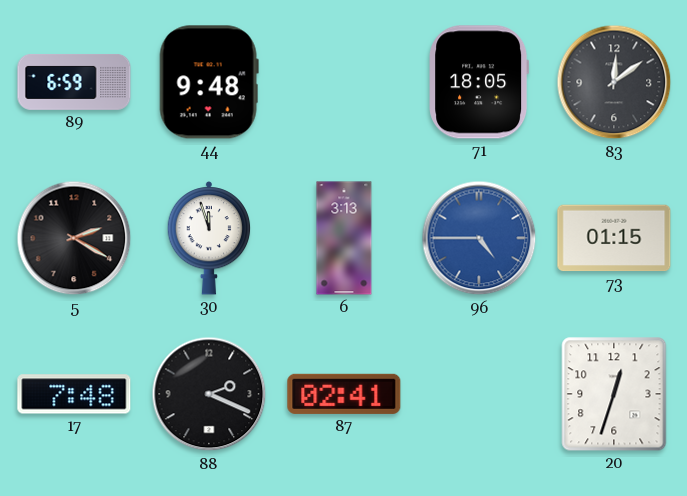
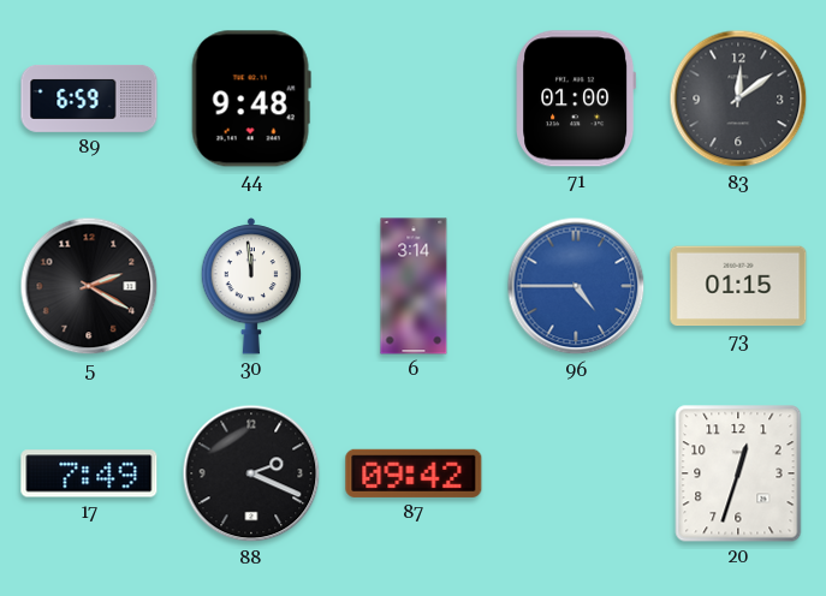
71: 18:05 -> 01:00 (576, 99)
30: 11:57 -> 11:59 (251, 286)
6: 3:13 -> 3:14 (414, 286)
17: 7:48 -> 7:49 (89, 473)
87: 02:41 -> 09:42 (414, 473)
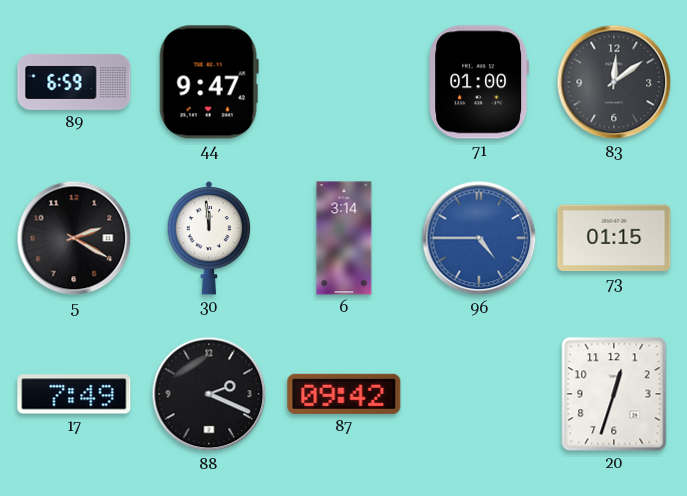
44: 9:48 -> 9:47 (209, 82)
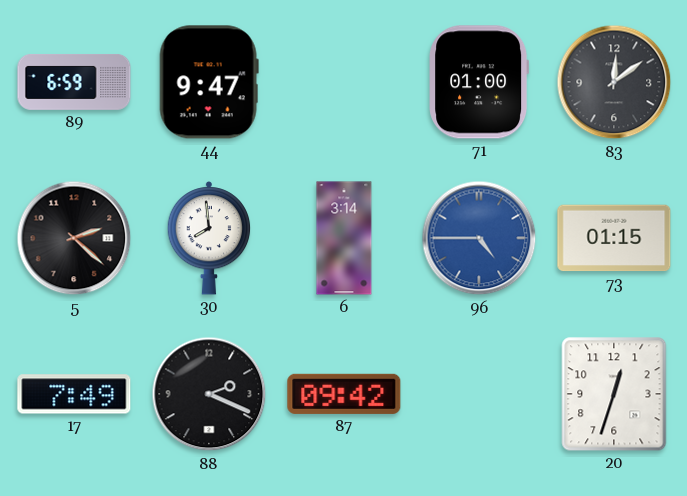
5: 2:20 -> 2:22 (74, 238)
30: 11:59 -> 7:59 (209, 238)
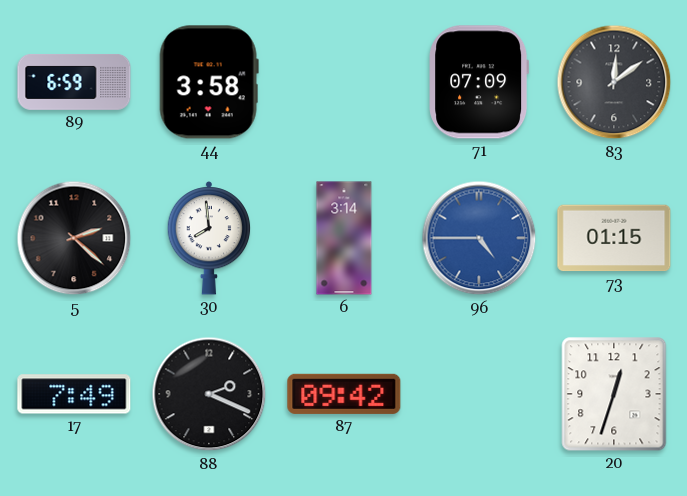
44: 9:47 -> 3:58 (209, 82)
71: 01:00 -> 07:09 (479, 82)
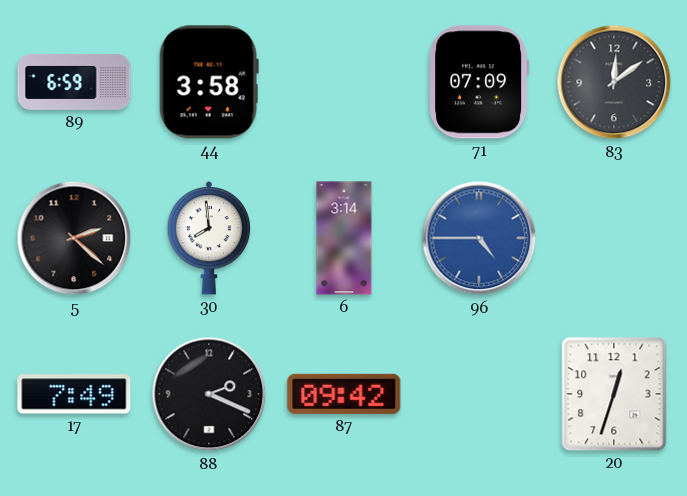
73: 01:15 -> none (614, 238)
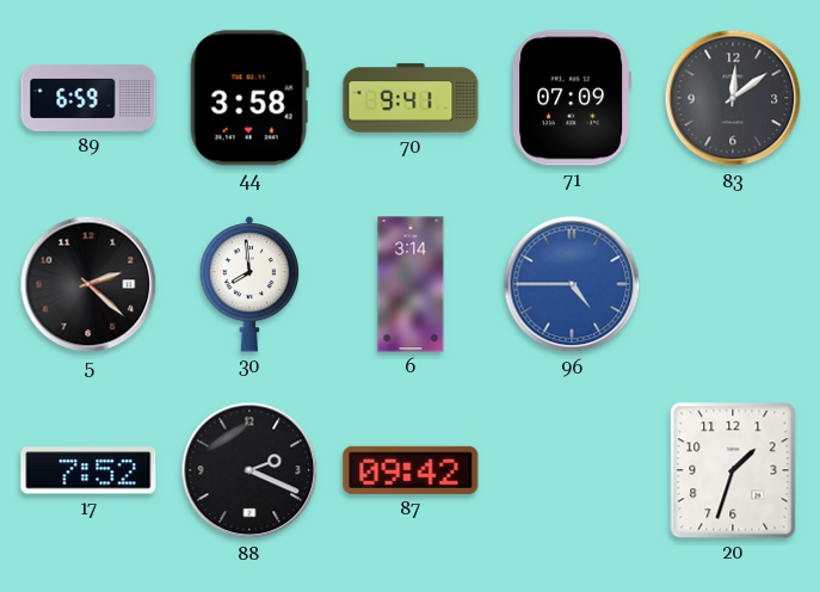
70: none -> 9:41 (411, 98)
17: 7:49 -> 7:52 (88, 470)
20: 12:33 -> 1:33 (733, 470)
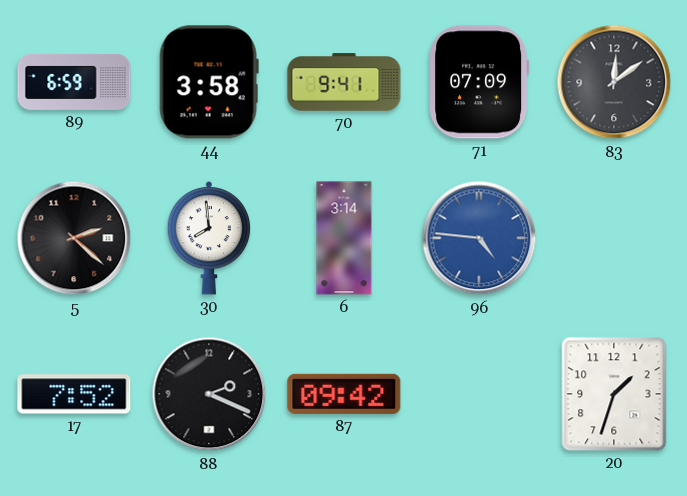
96: 4:45 -> 4:46 (479, 238)
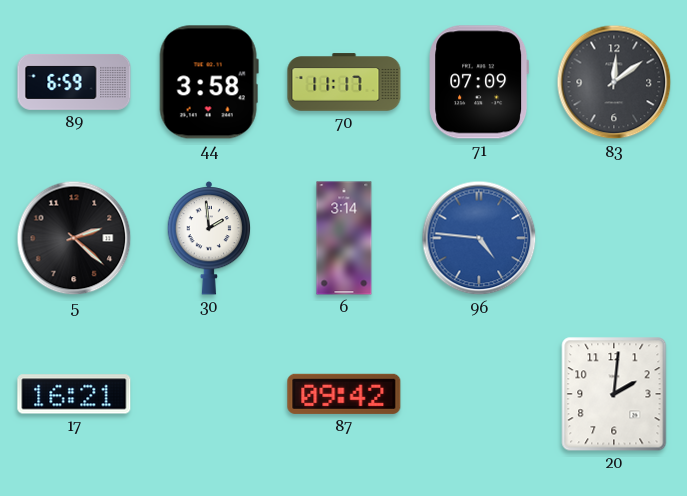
70: 9:41 -> 11:17 (344, 82)
30: 7:59 -> 1:59 (209, 238)
17: 7:52 -> 16:21 (74, 394)
88: 2:19 -> none (209, 394)
20: 1:33 -> 2:01 (614, 394)
